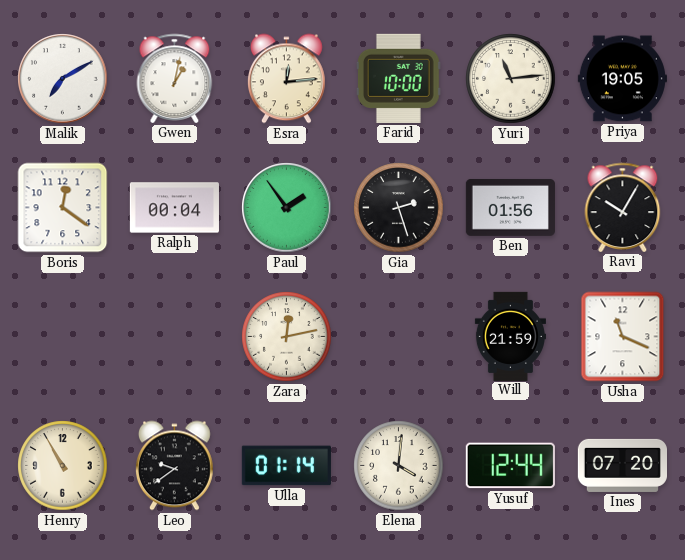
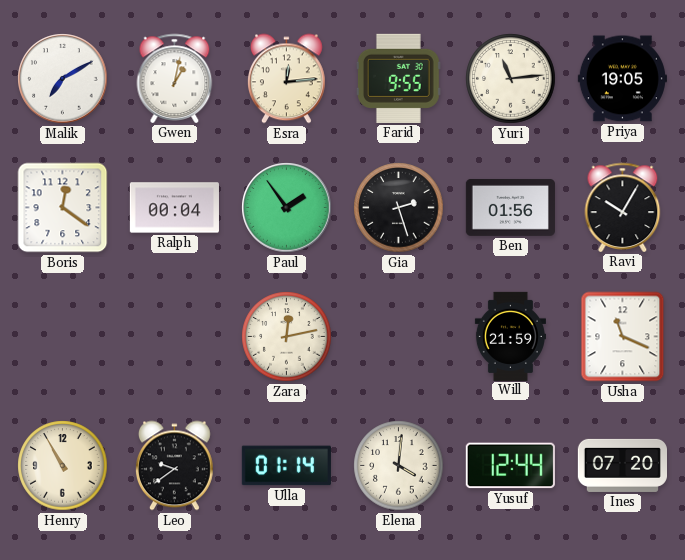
Farid: 10:00 -> 9:55 (398, 78)
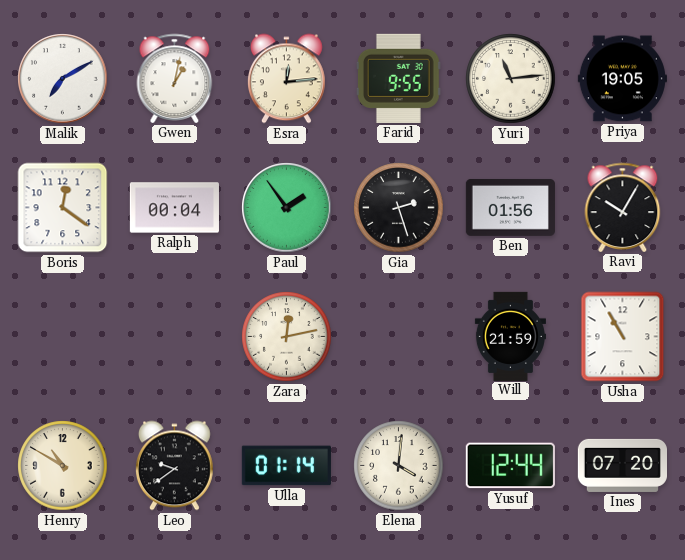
Usha: 11:19 -> 10:55 (623, 337)
Henry: 10:55 -> 10:50 (63, 466)
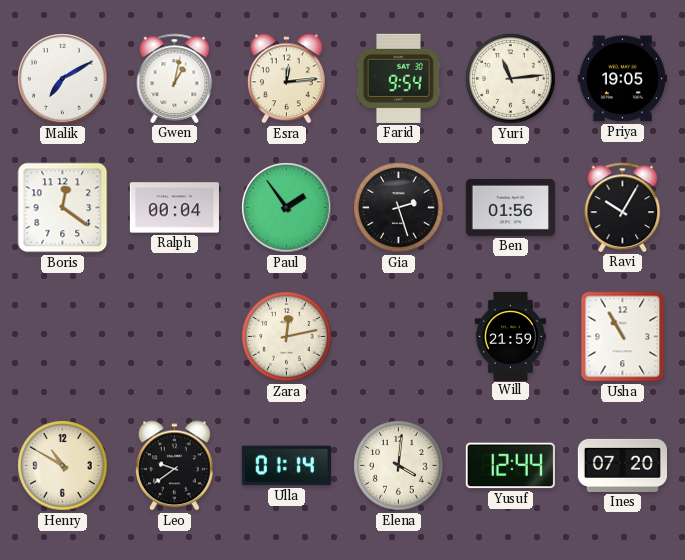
Farid: 9:55 -> 9:54 (398, 78)
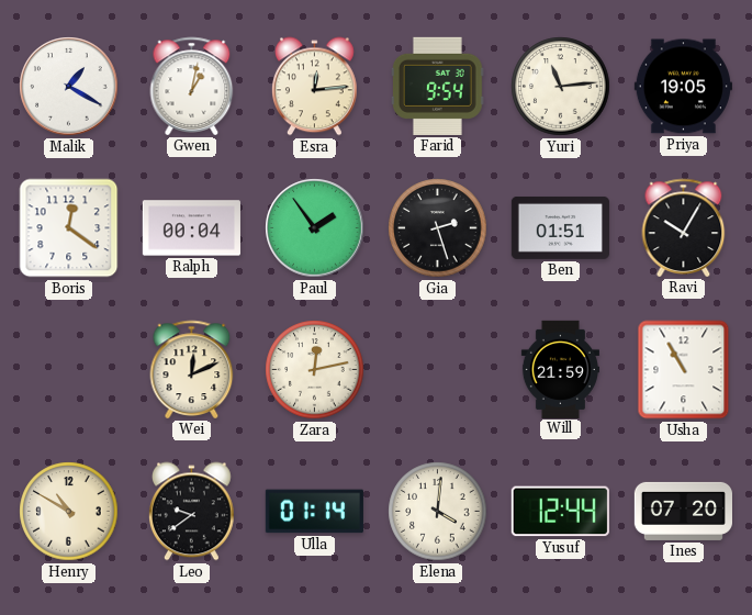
Malik: 7:10 -> 1:20 (69, 87)
Ben: 01:56 -> 01:51 (560, 227)
Wei: none -> 12:11 (192, 369)
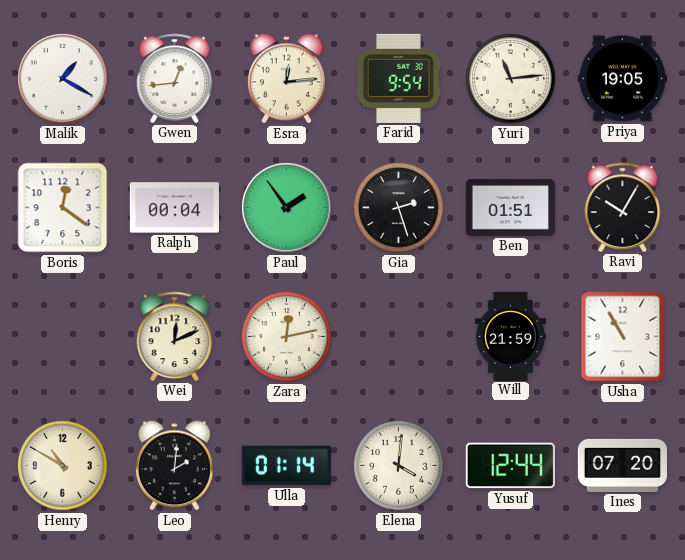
Gwen: 1:02 -> 12:44 (175, 78)
Leo: 9:39 -> 2:01 (174, 466)
